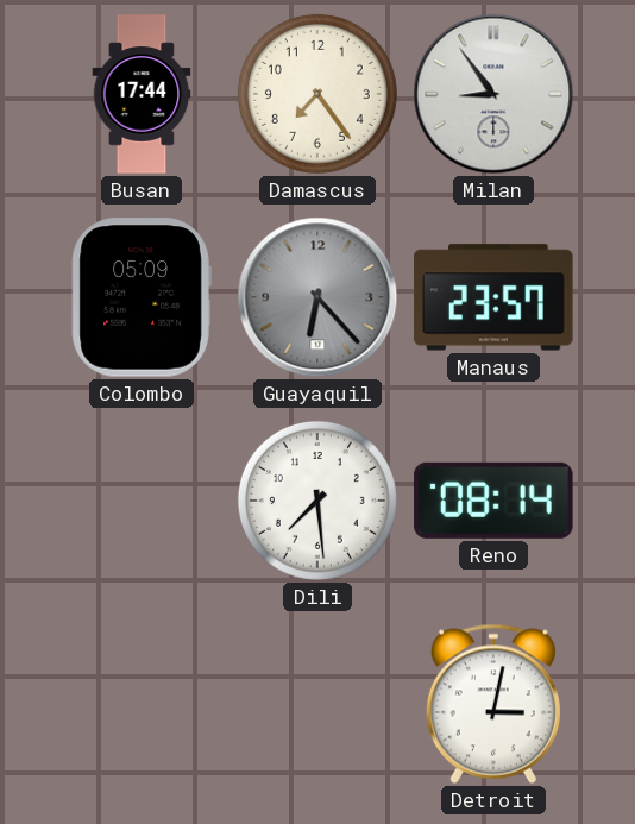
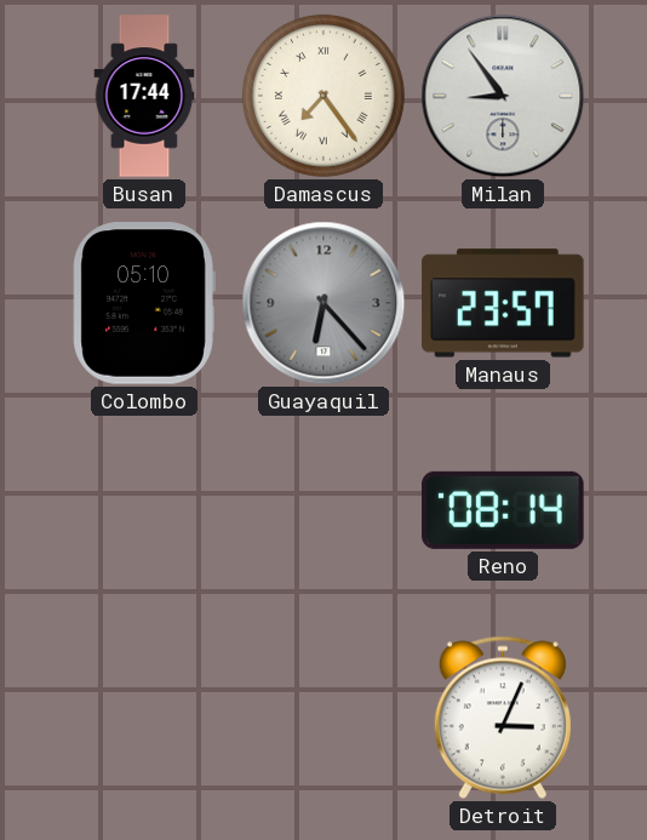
Damascus numerals: Arabic -> Roman (323, 96)
Colombo: 05:09 -> 05:10 (144, 303)
Dili: 7:29 -> none (317, 501)
Detroit: 3:02 -> 3:04 (503, 718)
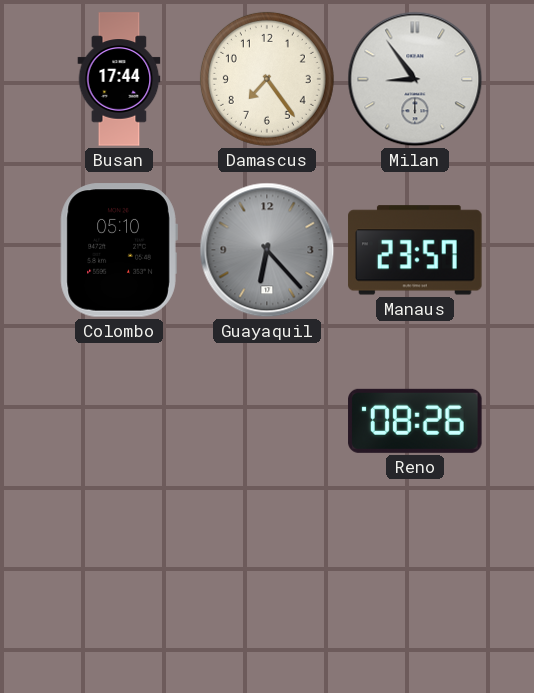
Damascus numerals: Roman -> Arabic (267, 79)
Reno: 08:14 -> 08:26 (415, 421)
Detroit: 3:04 -> none (503, 718)
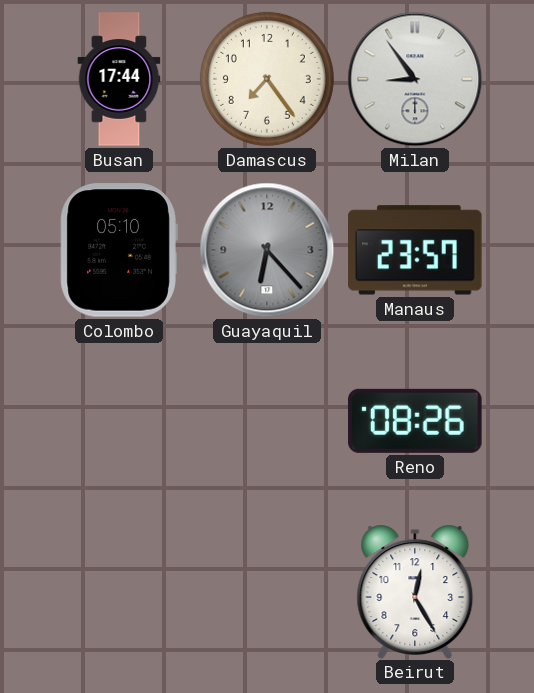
Beirut: none -> 12:25 (415, 591)
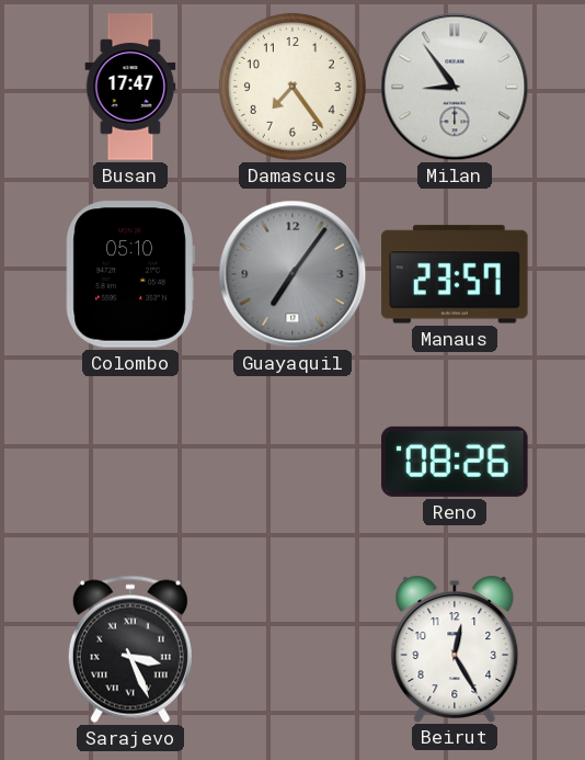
Busan: 17:44 -> 17:47 (130, 87)
Guayaquil: 6:23 -> 7:06 (292, 274)
Sarajevo: none -> 3:26 (130, 649)
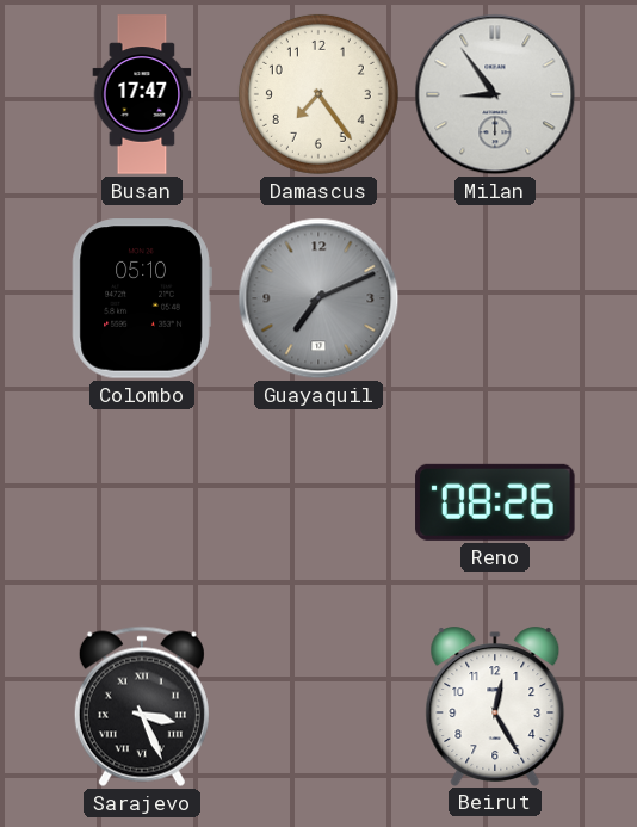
Guayaquil: 7:06 -> 7:11 (318, 298)
Manaus: 23:57 -> none (455, 274)
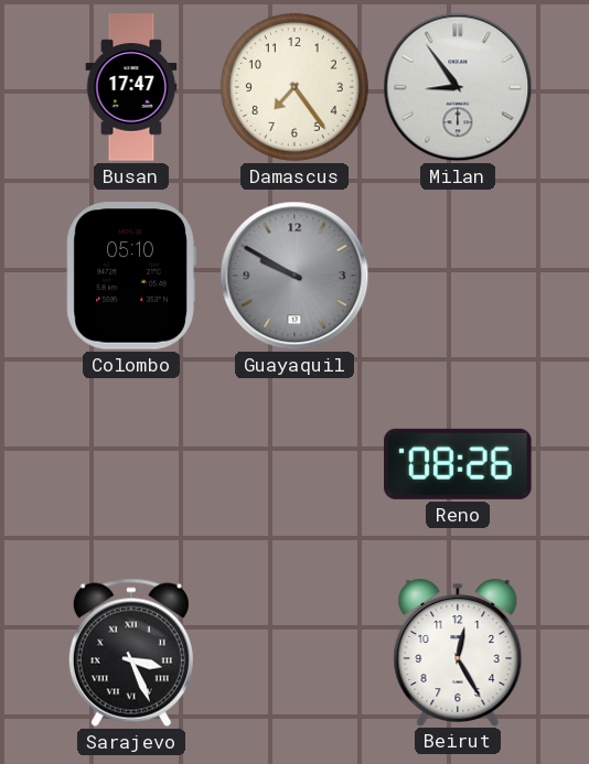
Guayaquil: 7:11 -> 9:50 (294, 276)
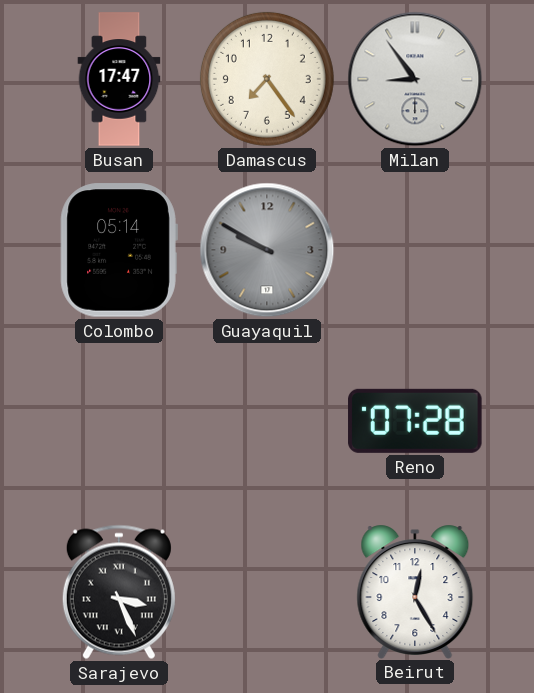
Colombo: 05:10 -> 05:14 (119, 250)
Reno: 08:26 -> 07:28 (415, 421)
